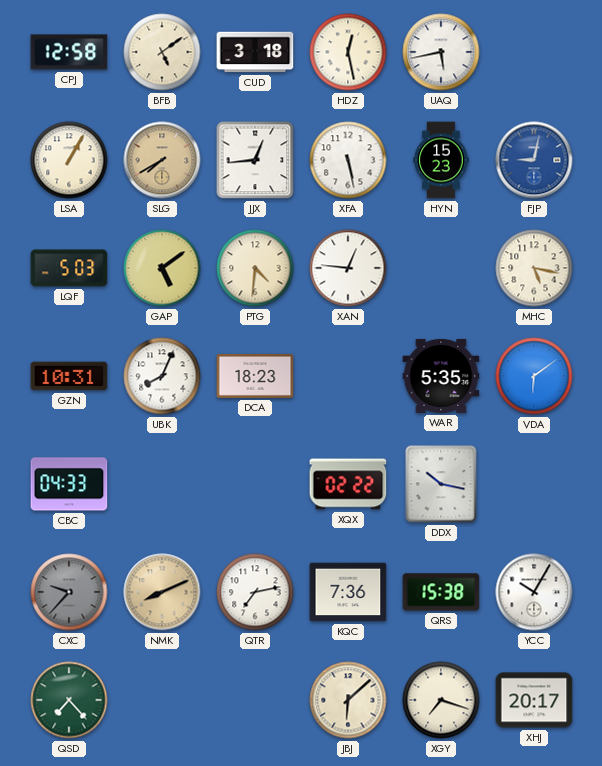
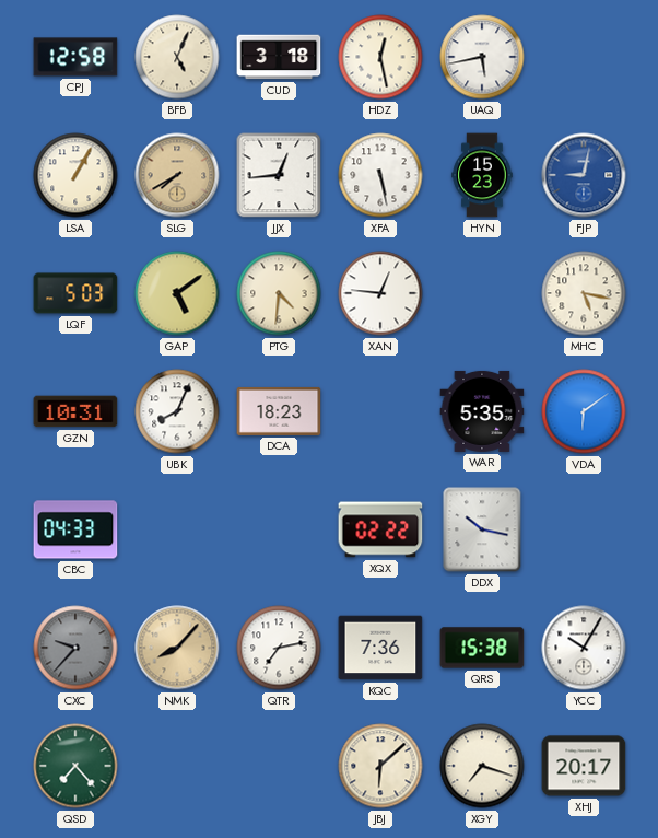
BFB: 5:09 -> 5:04 (177, 57)
NMK: 8:11 -> 8:07 (177, 648)
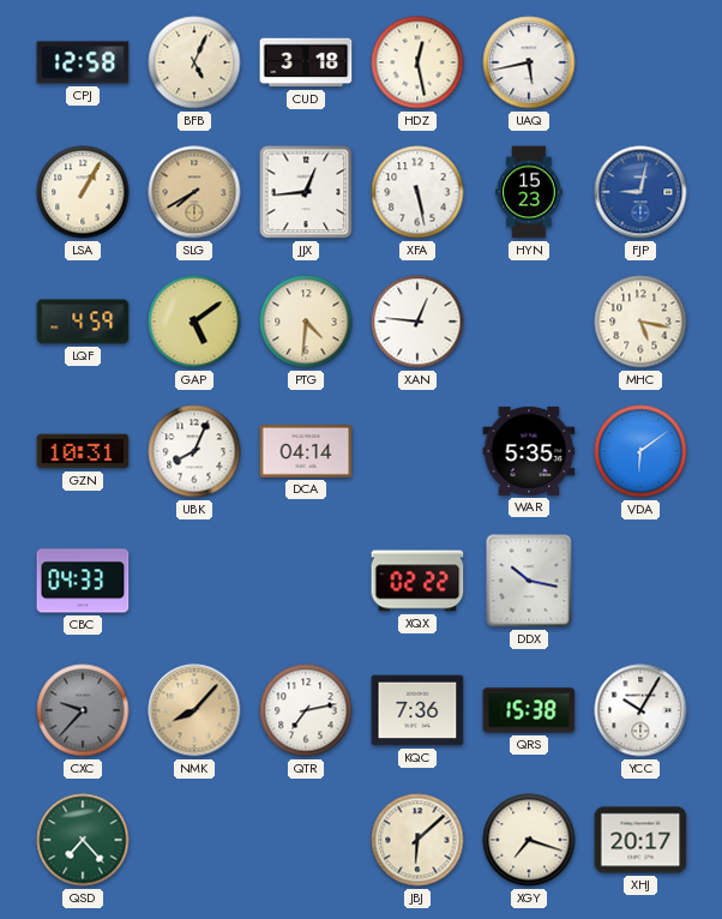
LQF: 5:03 -> 4:59 (83, 322)
DCA: 18:23 -> 04:14 (306, 451)
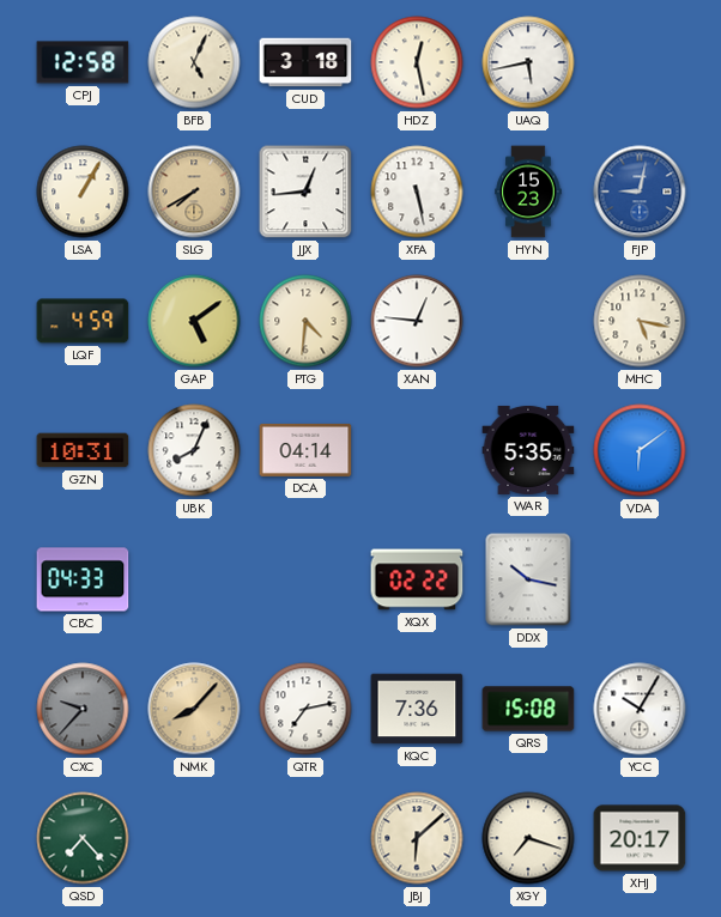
QRS: 15:38 -> 15:08 (528, 709)
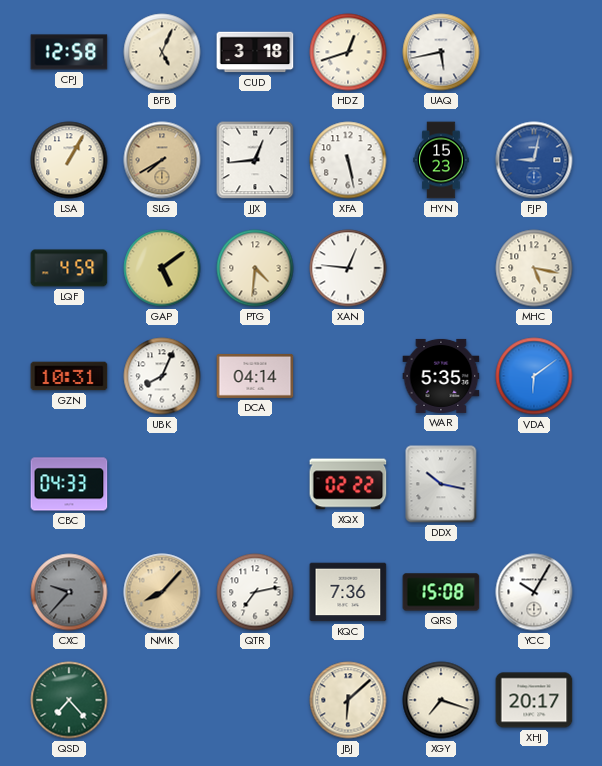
HDZ: 12:28 -> 12:42 (348, 52)
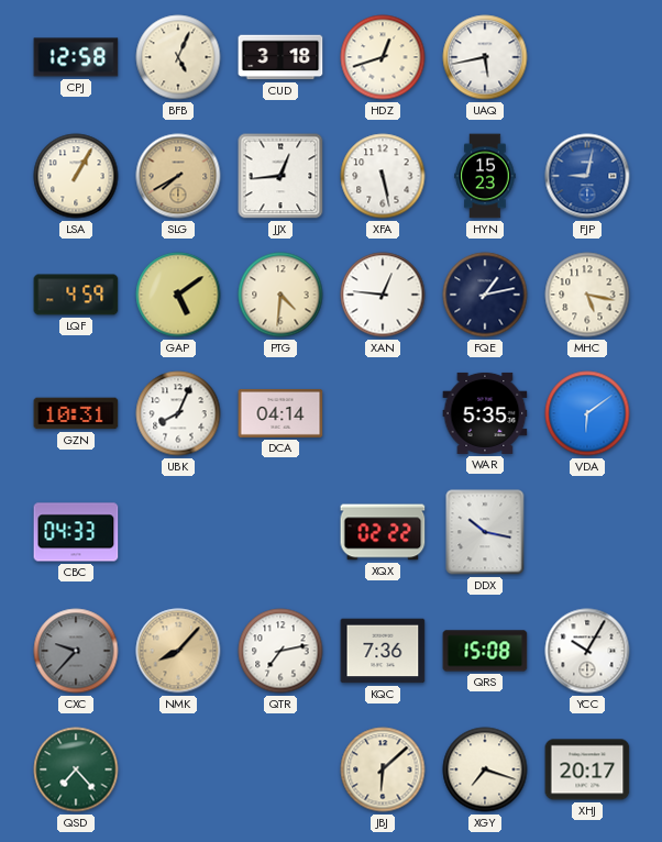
FQE: none -> 1:13 (485, 295)
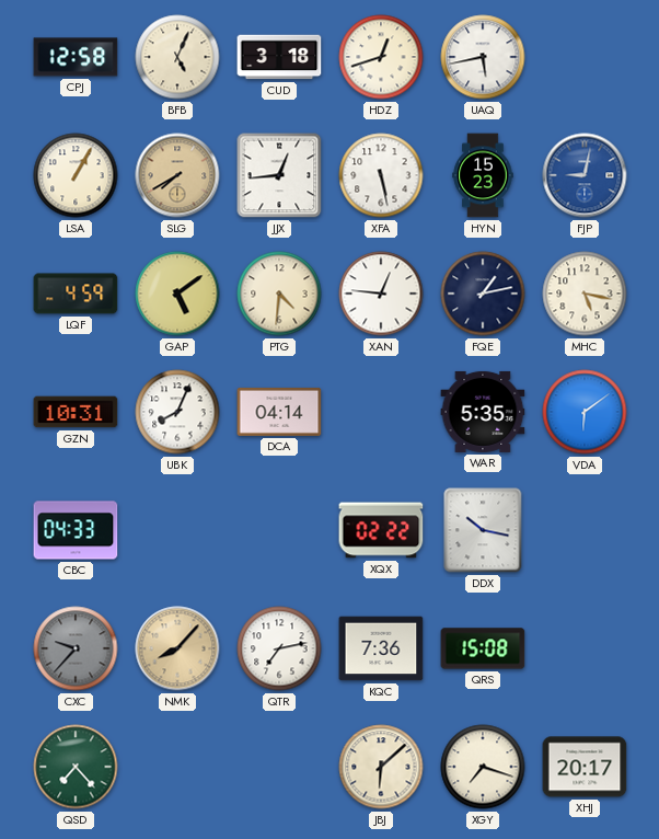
YCC: 10:05 -> none (587, 651)
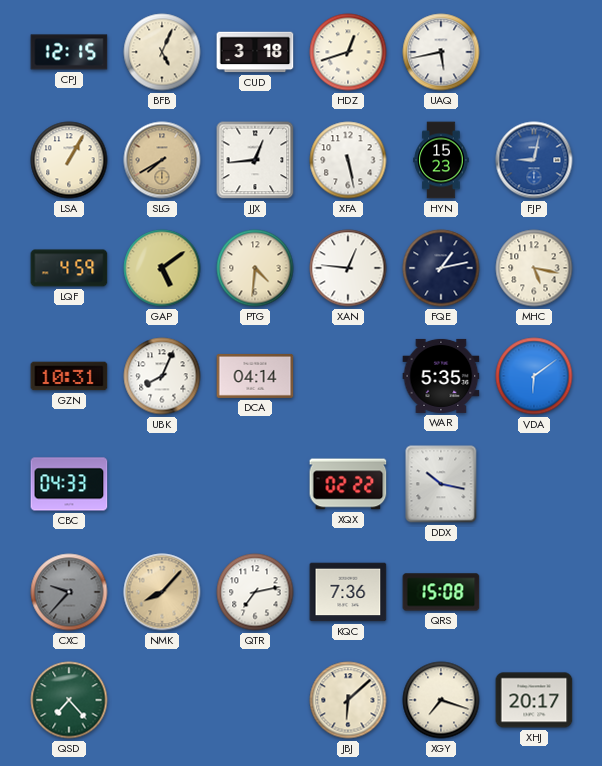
CPJ: 12:58 -> 12:15 (69, 52)
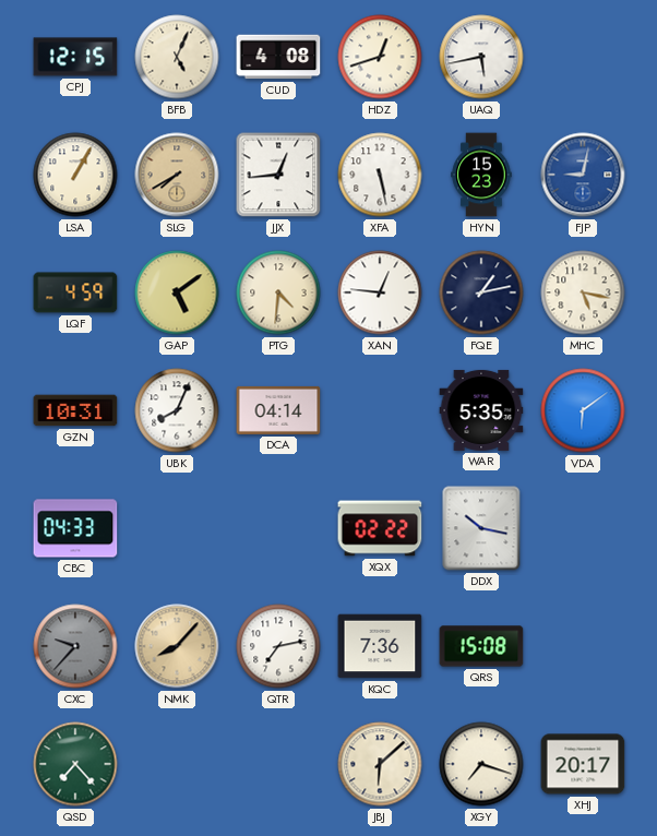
CUD: 3:18 -> 4:08 (278, 57)
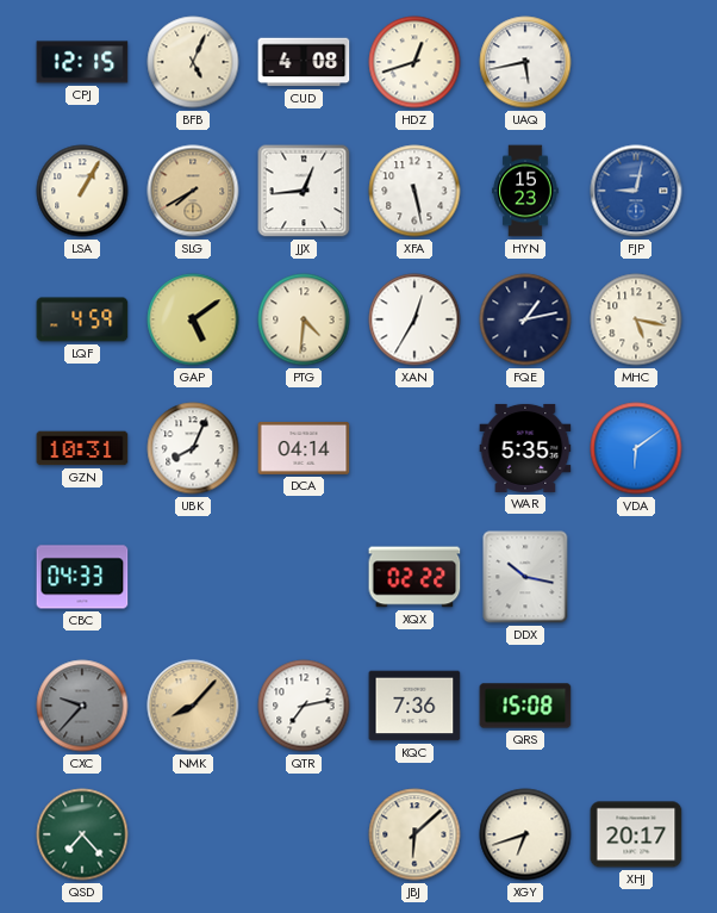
XAN: 12:46 -> 12:35 (414, 319)
XGY: 7:18 -> 6:42 (525, 834)
